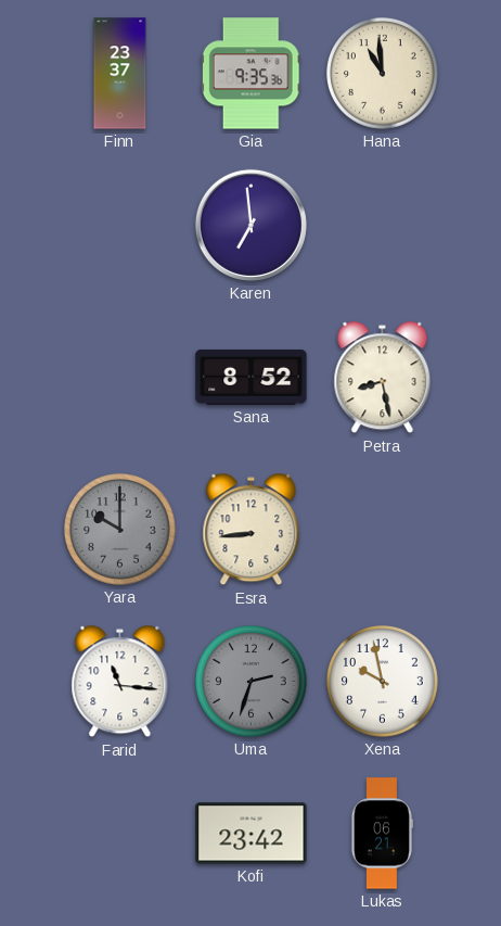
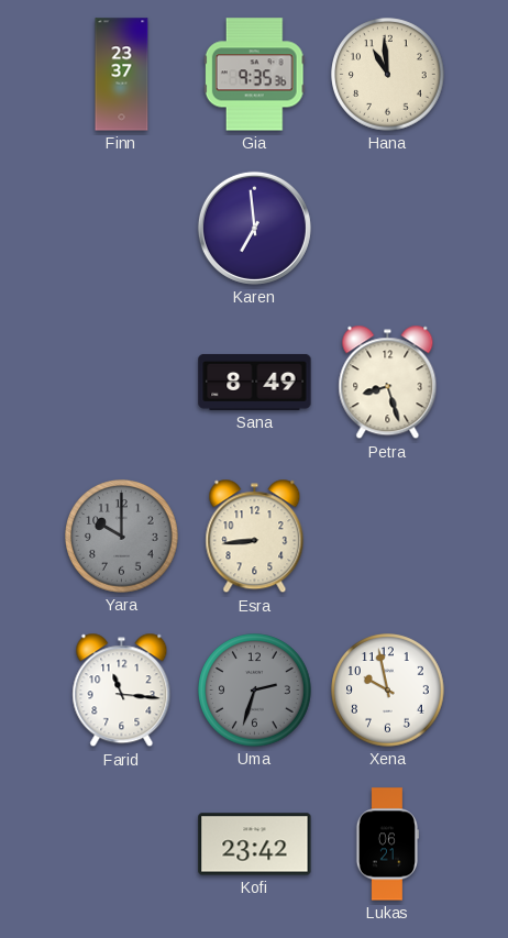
Sana: 8:52 -> 8:49 (255, 382)
Petra: 8:28 -> 8:27 (388, 383)
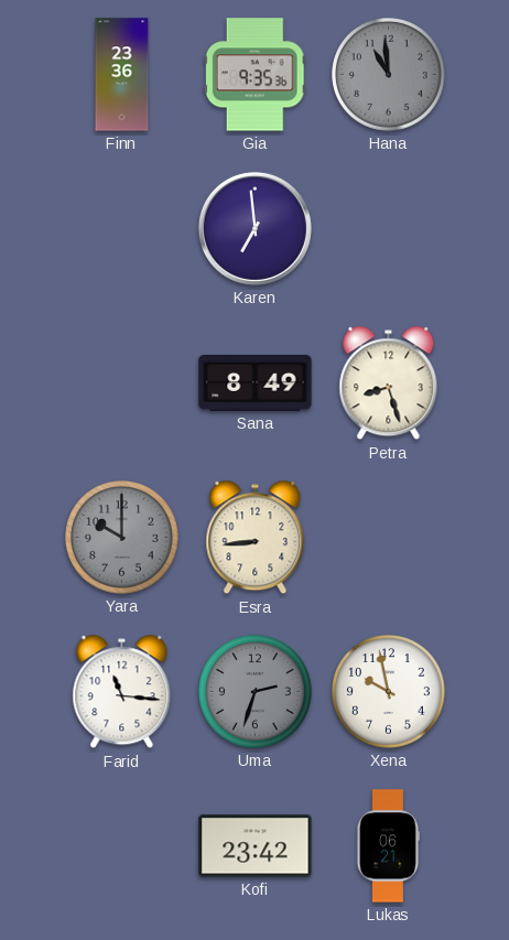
Finn: 23:37 -> 23:36 (122, 75)
Hana dial: cream -> grey (389, 75)
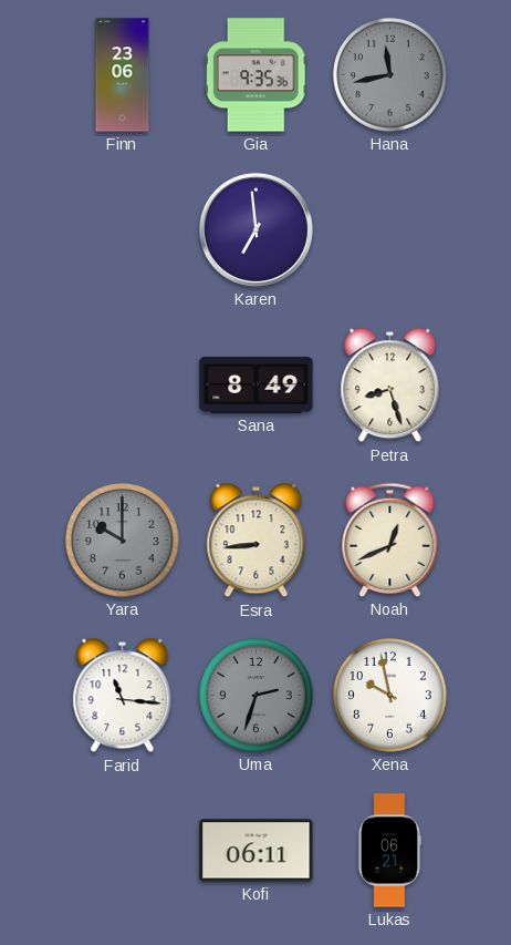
Finn: 23:36 -> 23:06 (123, 75)
Hana: 10:59 -> 11:43 (390, 75)
Noah: none -> 12:41 (390, 540)
Kofi: 23:42 -> 06:11 (257, 851)
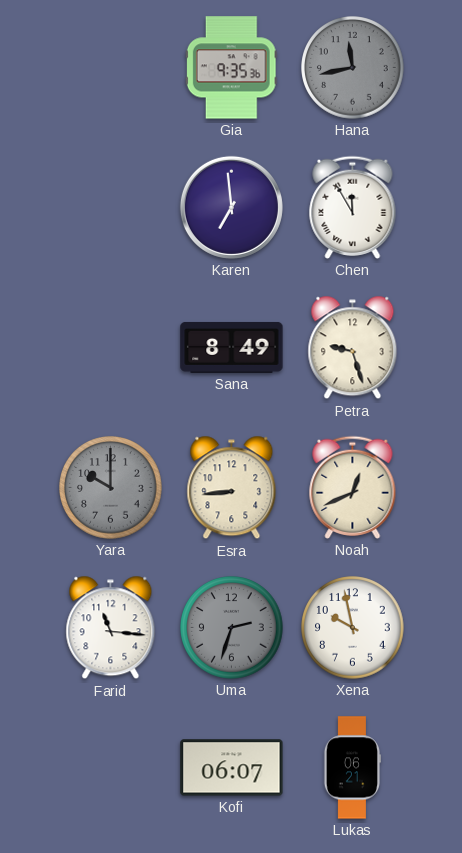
Finn: 23:06 -> none (123, 75)
Chen: none -> 11:55 (353, 207)
Petra: 8:27 -> 9:27 (353, 348)
Kofi: 06:11 -> 06:07 (232, 768)
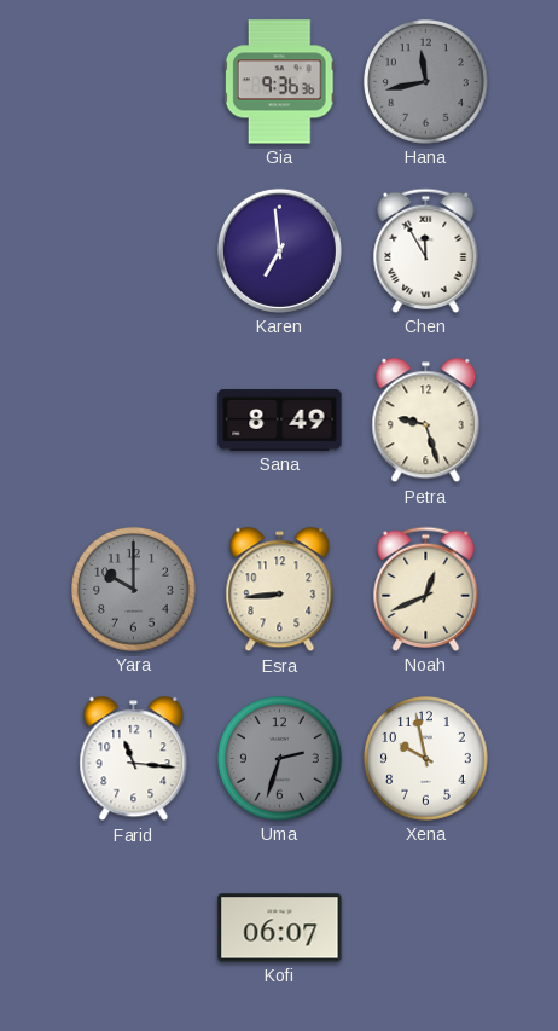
Gia: 9:35 -> 9:36 (279, 82)
Lukas: 06:21 -> none (351, 768)
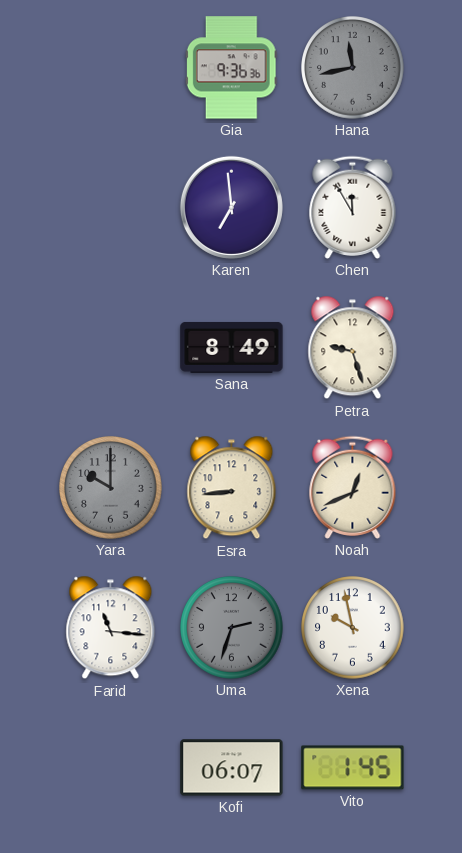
Vito: none -> 1:45 (353, 768)
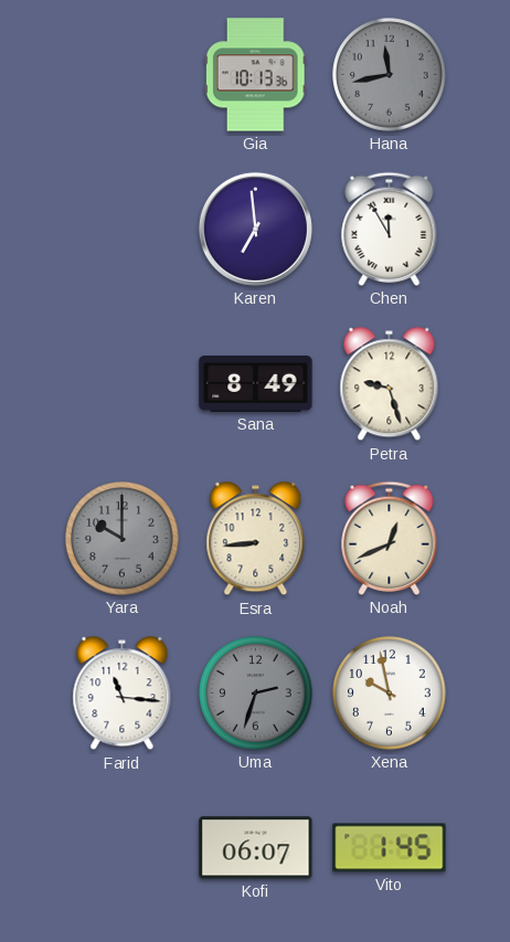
Gia: 9:36 -> 10:13 (255, 75)
